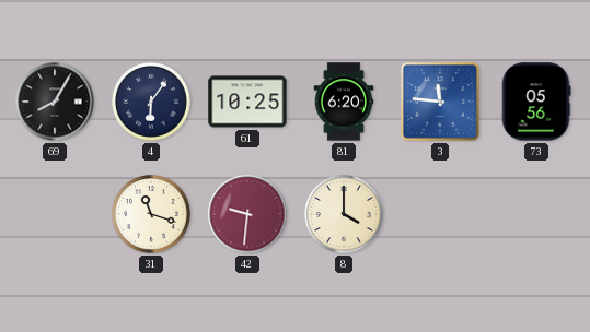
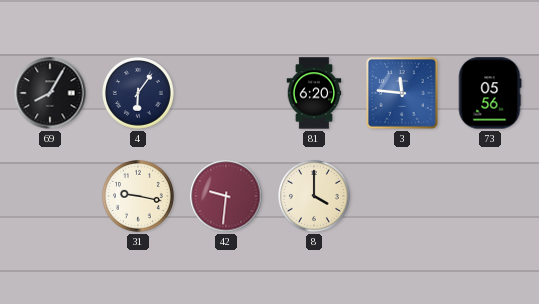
61: 10:25 -> none (247, 102)
31: 11:18 -> 9:17 (139, 197)
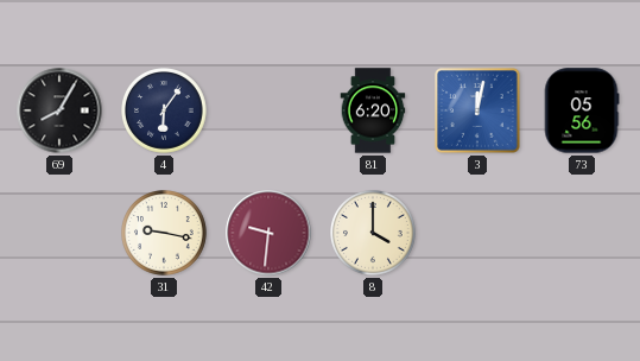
3: 11:46 -> 12:02 (479, 112)
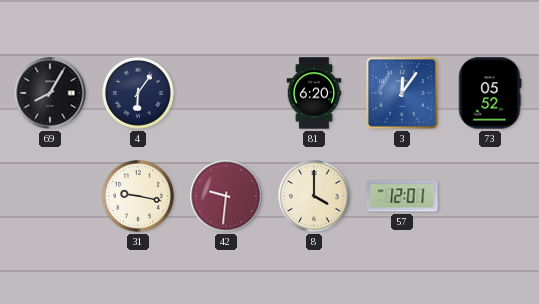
3: 12:02 -> 12:06 (403, 94)
73: 05:56 -> 05:52 (490, 93)
57: none -> 12:01 (402, 196)
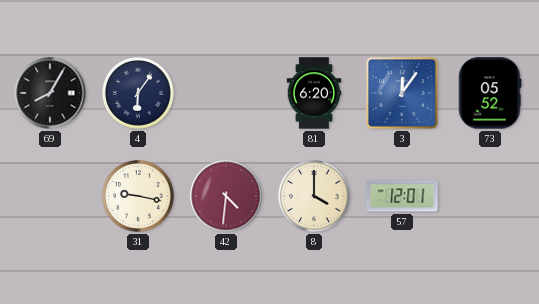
42: 9:31 -> 4:31 (226, 196)
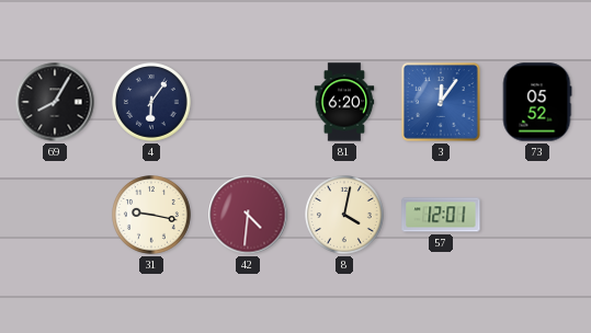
8: 4:00 -> 4:02 (345, 216)
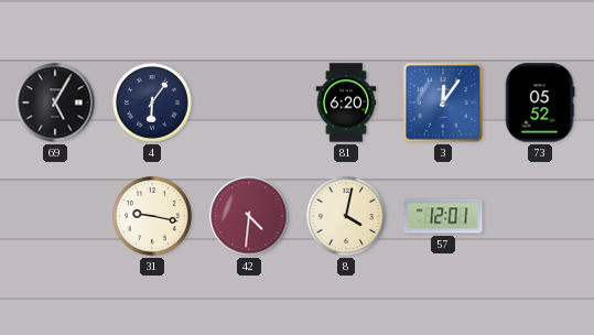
69: 8:05 -> 5:05 (55, 102)
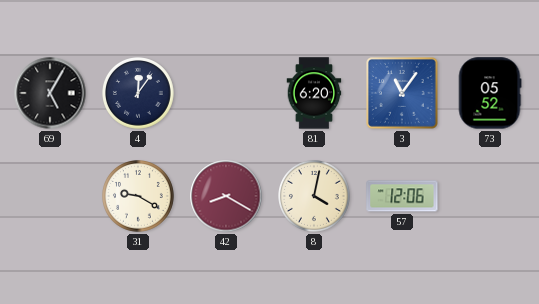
4: 6:06 -> 12:06 (139, 94)
3: 12:06 -> 11:06 (403, 94)
31: 9:17 -> 9:20 (139, 197)
42: 4:31 -> 8:20 (226, 196)
57: 12:01 -> 12:06 (402, 196)
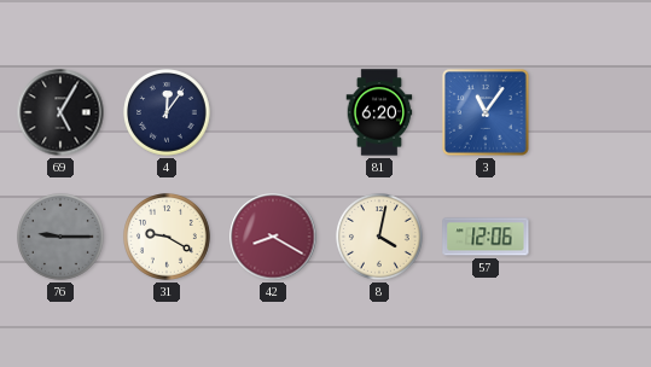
73: 05:52 -> none (490, 93)
76: none -> 9:15 (62, 238)
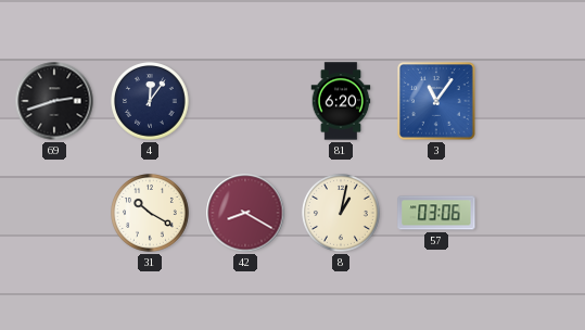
69: 5:05 -> 2:42 (54, 101)
76: 9:15 -> none (62, 238)
31: 9:20 -> 10:20 (151, 214)
8: 4:02 -> 1:02 (342, 214)
57: 12:06 -> 03:06 (436, 213)
